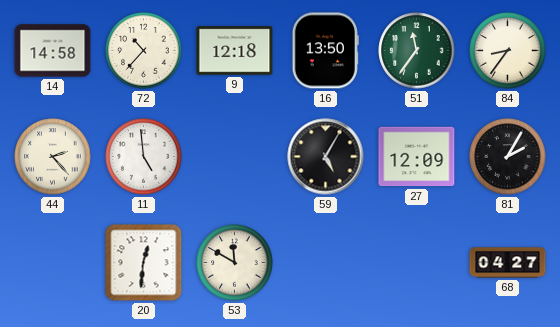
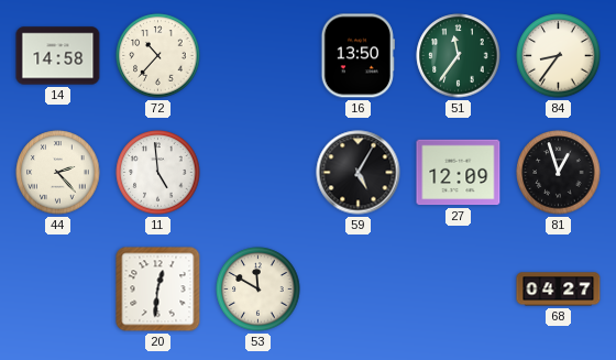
9: 12:18 -> none (235, 51)
81: 2:05 -> 12:57 (559, 173)
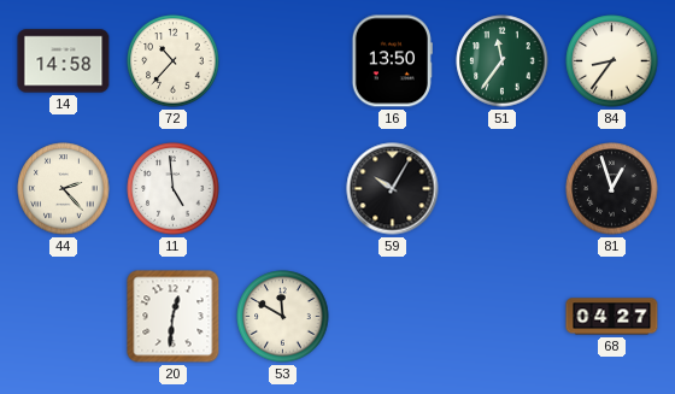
59: 5:05 -> 10:05 (393, 189)
27: 12:09 -> none (459, 173)
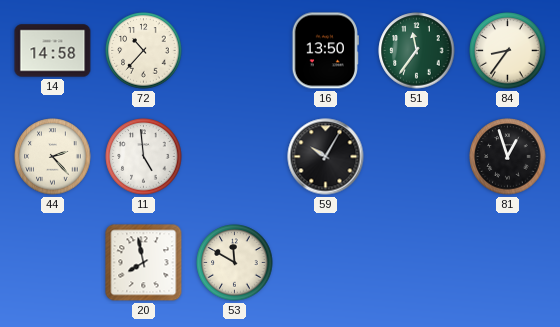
20: 12:31 -> 7:58 (144, 263)
68: 04:27 -> none (612, 317)
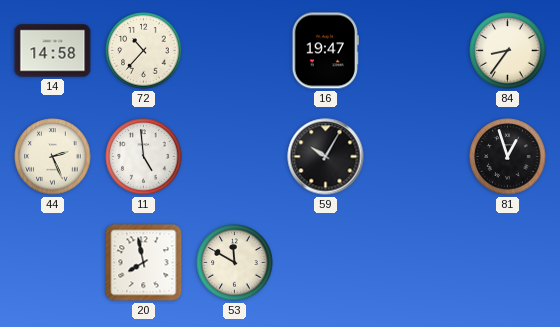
16: 13:50 -> 19:47 (325, 51)
51: 11:36 -> none (417, 51)
44: 2:23 -> 2:26 (53, 157)
